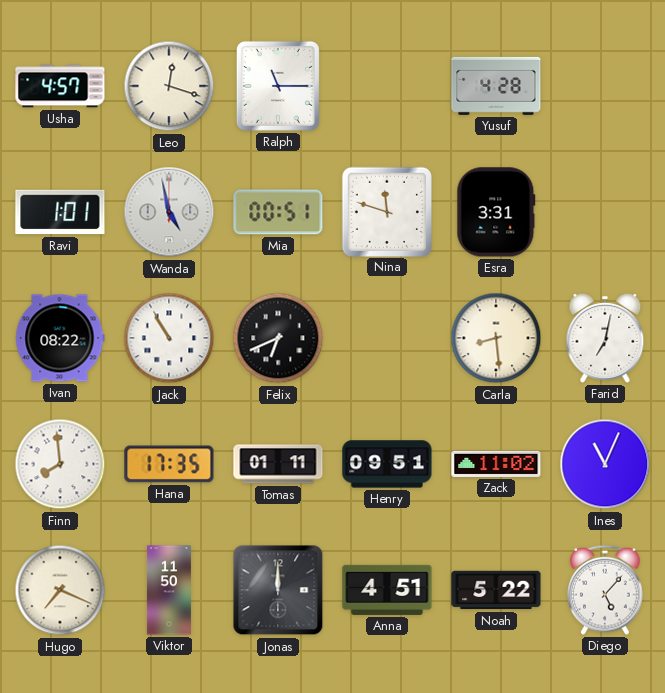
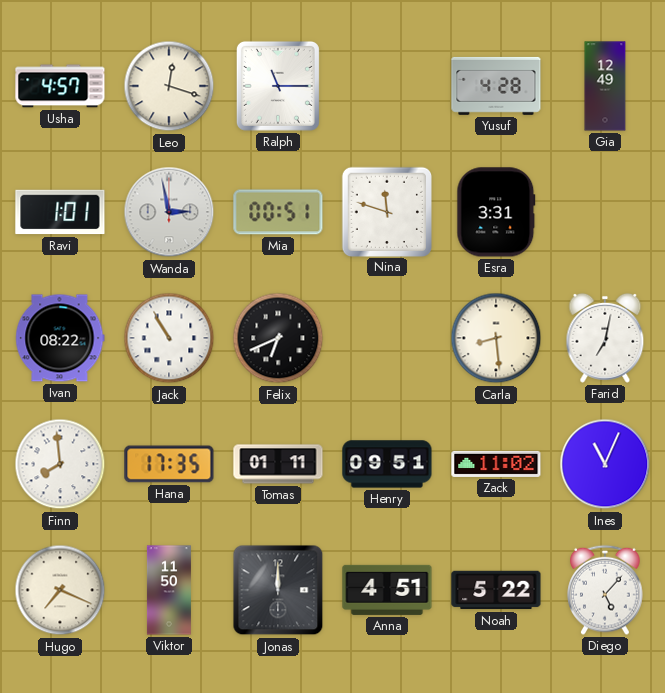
Gia: none -> 12:49 (605, 86)
Wanda: 4:58 -> 2:58 (169, 212)
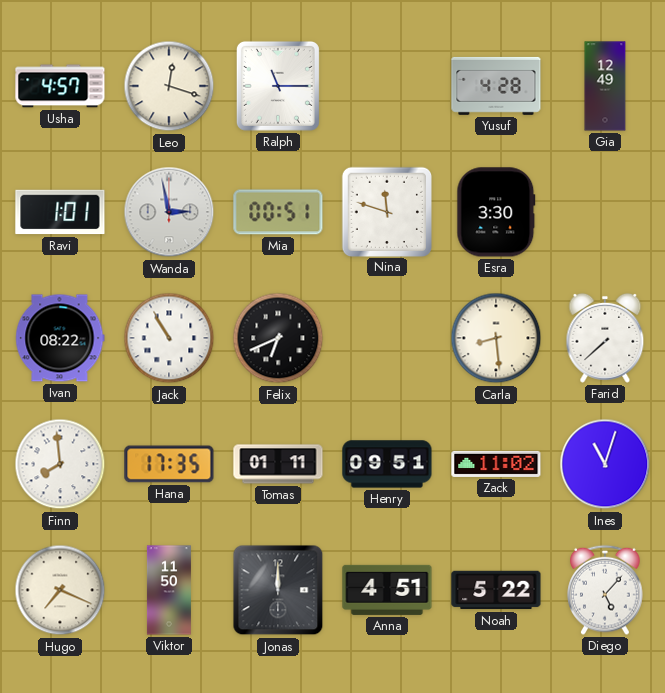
Esra: 3:31 -> 3:30 (496, 212)
Farid: 7:02 -> 7:38 (605, 338)
Ines: 11:04 -> 11:03 (605, 464)
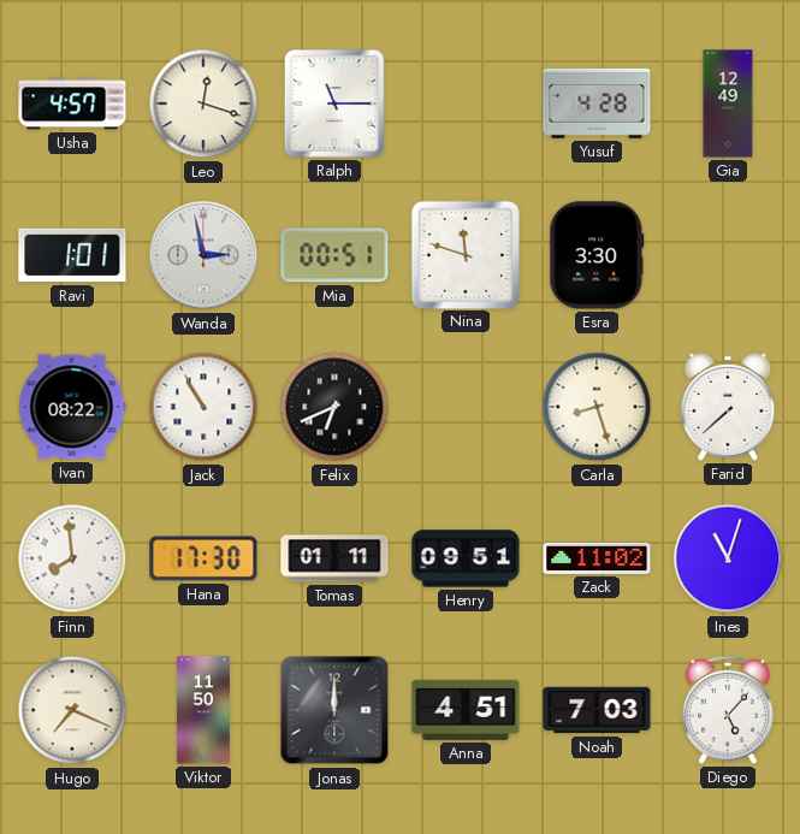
Carla: 8:29 -> 8:27 (597, 407)
Hana: 17:35 -> 17:30 (203, 558)
Noah: 5:22 -> 7:03 (597, 710)
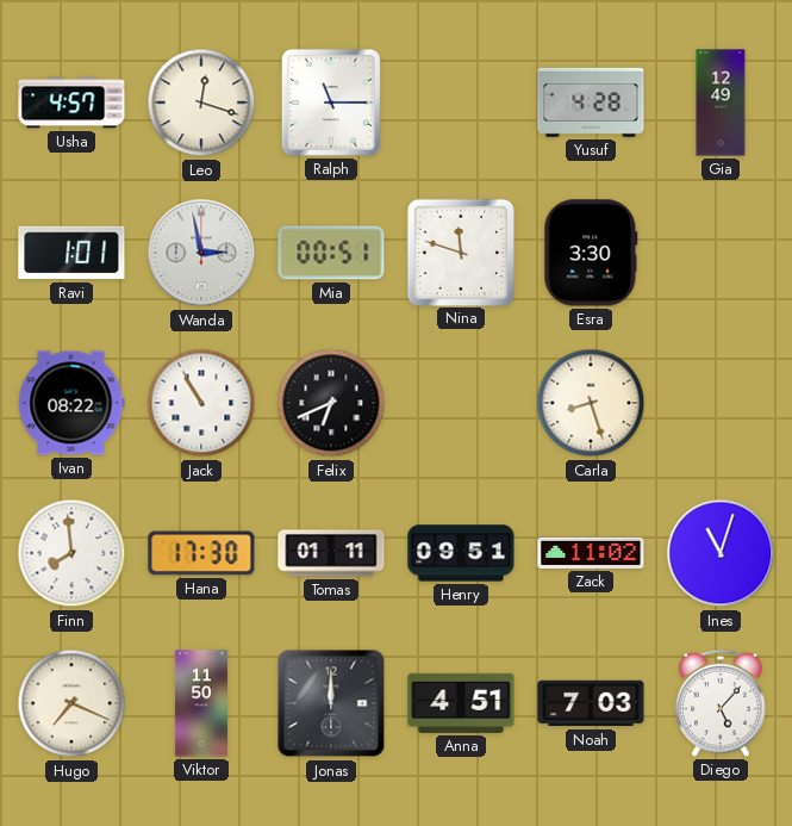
Farid: 7:38 -> none (728, 407)
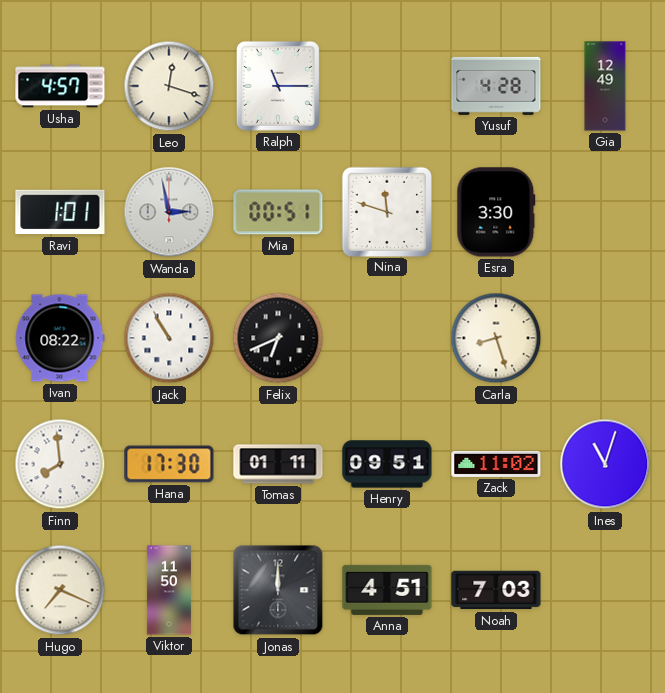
Diego: 5:07 -> none (721, 703)
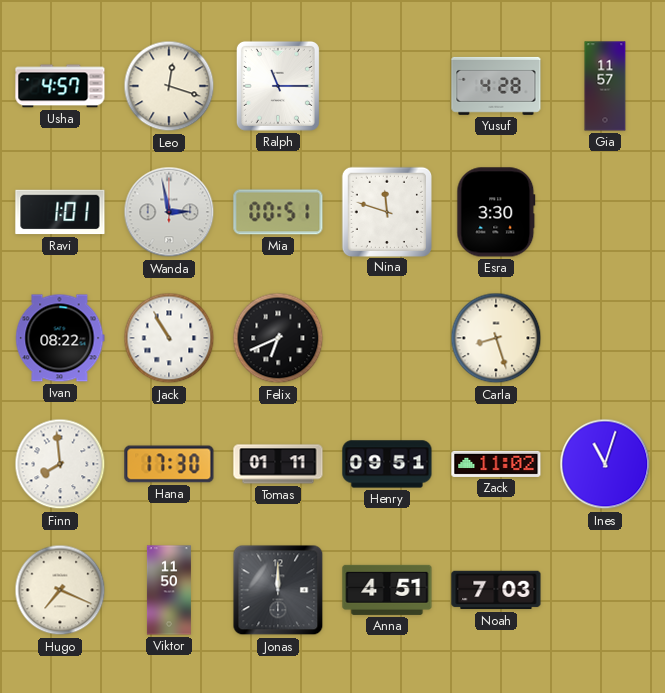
Gia: 12:49 -> 11:57 (605, 86)
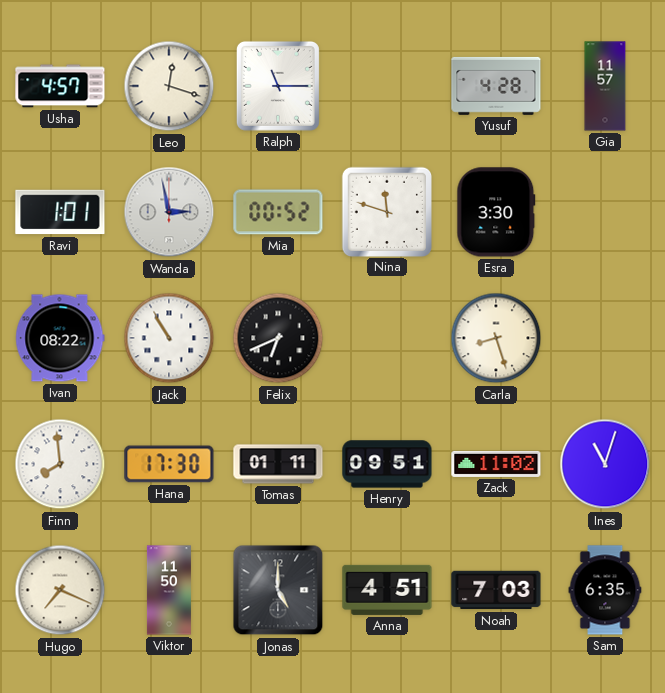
Mia: 00:51 -> 00:52 (278, 212)
Jonas: 12:00 -> 5:00 (278, 590)
Sam: none -> 6:35 (605, 590)
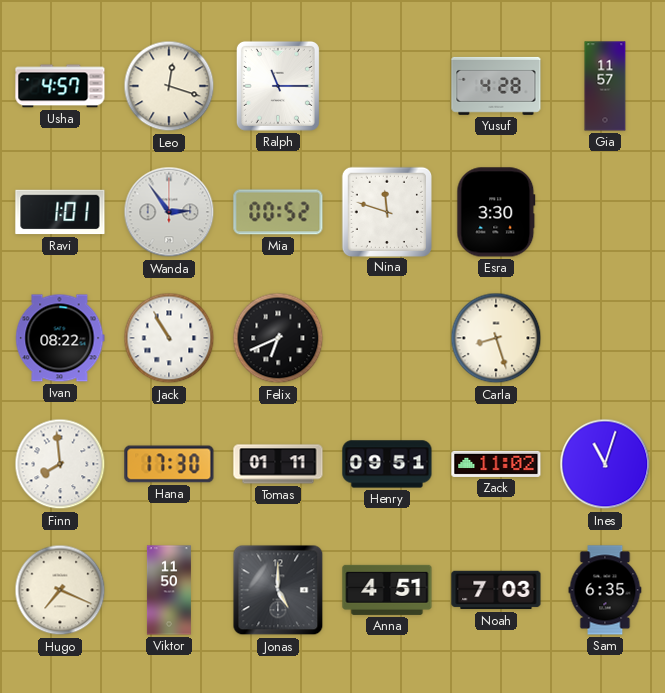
Wanda: 2:58 -> 2:54 (169, 212)
